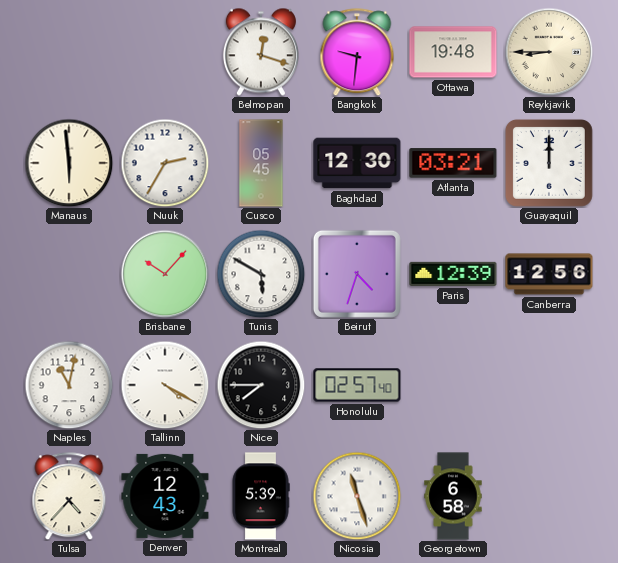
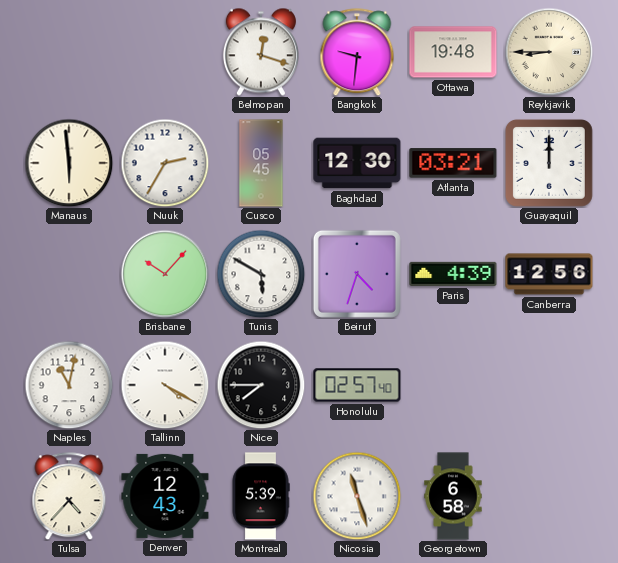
Paris: 12:39 -> 4:39 (453, 274)
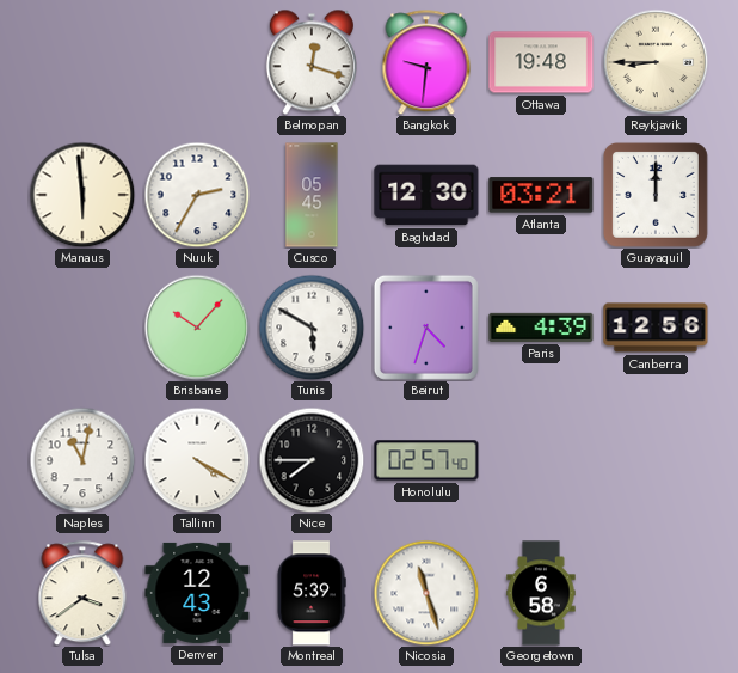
Tulsa: 4:37 -> 3:39 (82, 593)
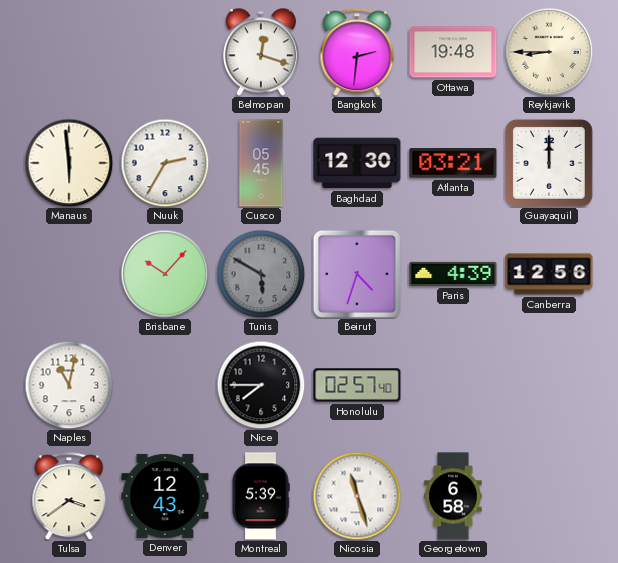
Bangkok: 9:31 -> 2:31 (357, 52)
Tunis dial: white -> grey (261, 274)
Tallinn: 4:20 -> none (197, 460)
